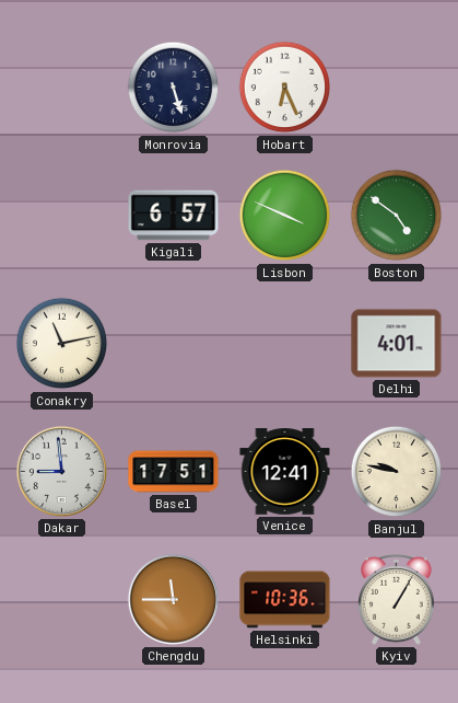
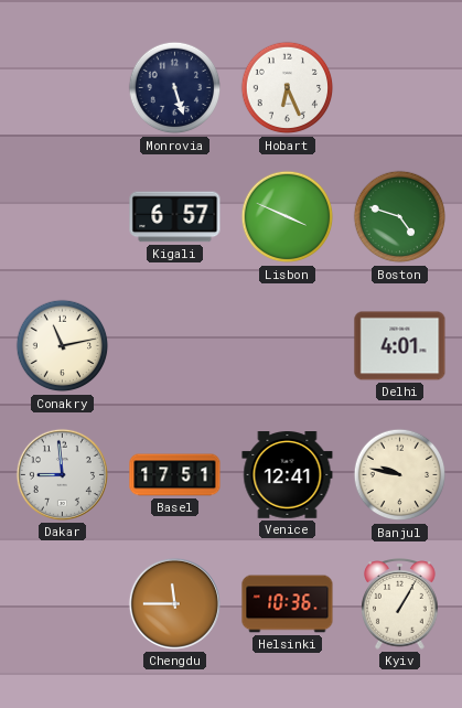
Boston: 4:51 -> 4:48 (400, 217)
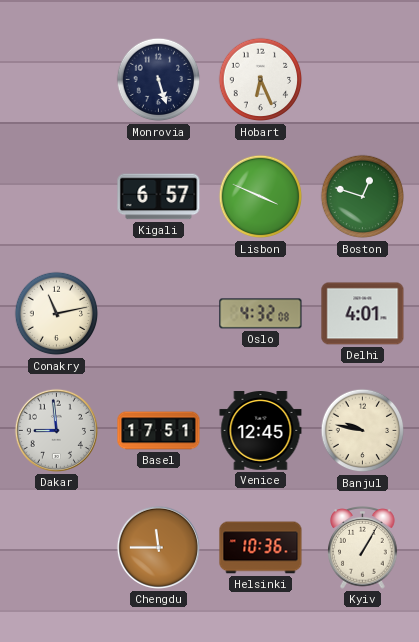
Boston: 4:48 -> 12:48 (363, 197)
Oslo: none -> 4:32 (261, 314)
Venice: 12:41 -> 12:45 (261, 431)
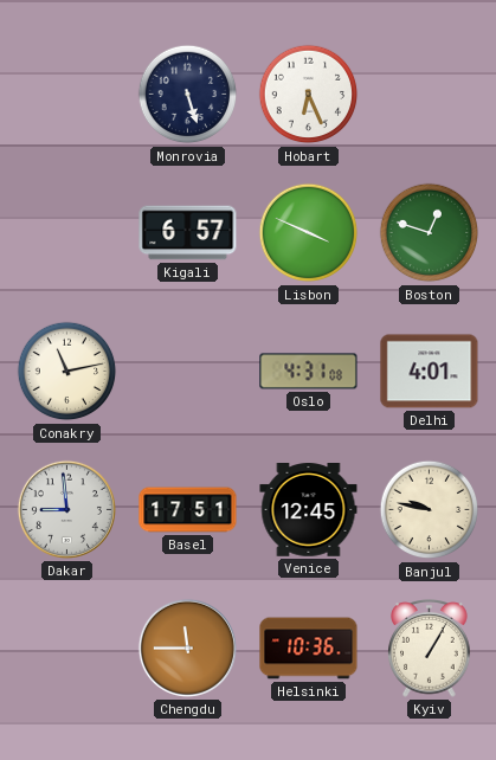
Oslo: 4:32 -> 4:31 (309, 372)
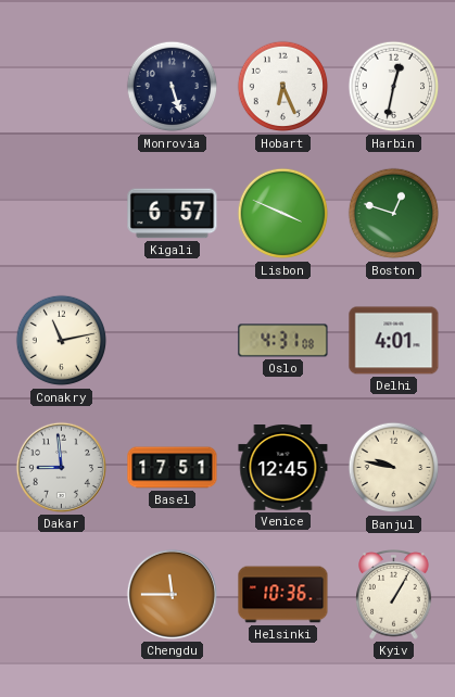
Harbin: none -> 12:32 (394, 87)
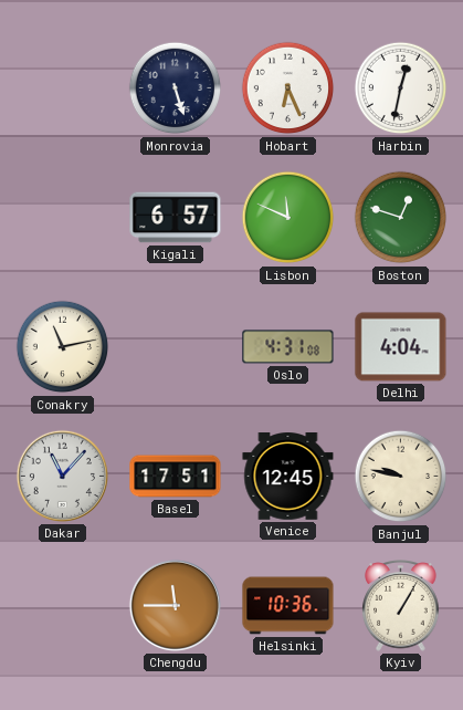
Lisbon: 3:49 -> 11:49 (288, 218)
Delhi: 4:01 -> 4:04 (401, 347)
Dakar: 8:59 -> 11:07 (62, 476)
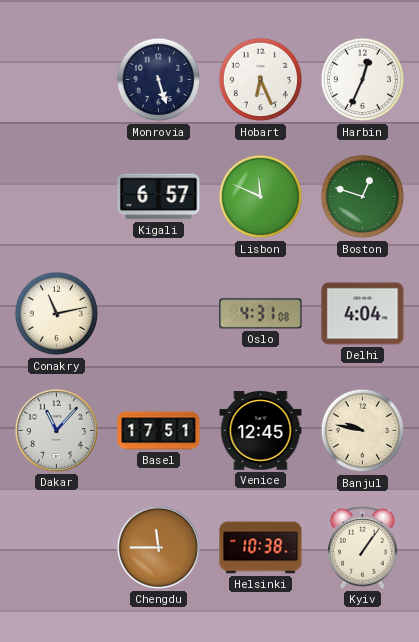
Harbin: 12:32 -> 12:34 (363, 80)
Helsinki: 10:36 -> 10:38 (261, 548)
Kyiv: 1:05 -> 1:06 (363, 548)
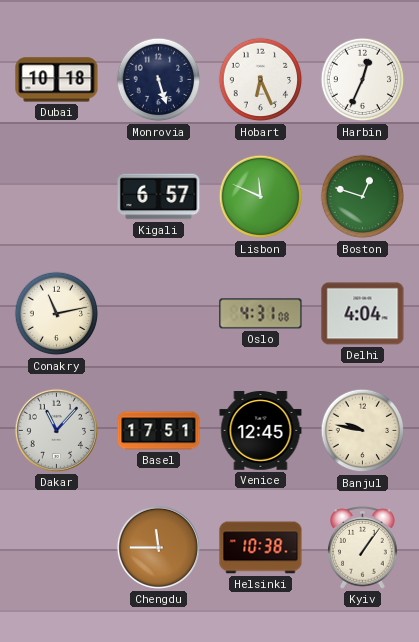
Dubai: none -> 10:18 (57, 80)
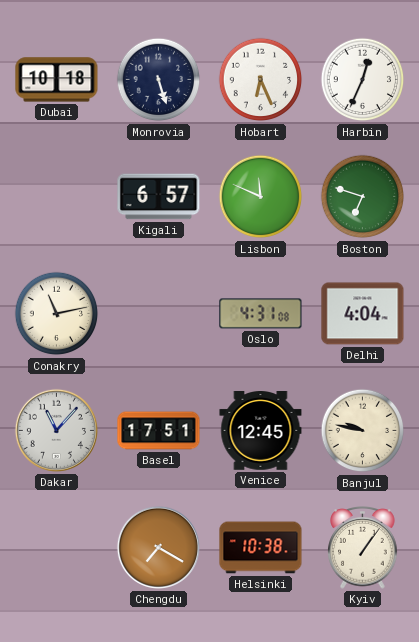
Boston: 12:48 -> 6:48 (363, 197)
Chengdu: 11:45 -> 7:20 (158, 547)
